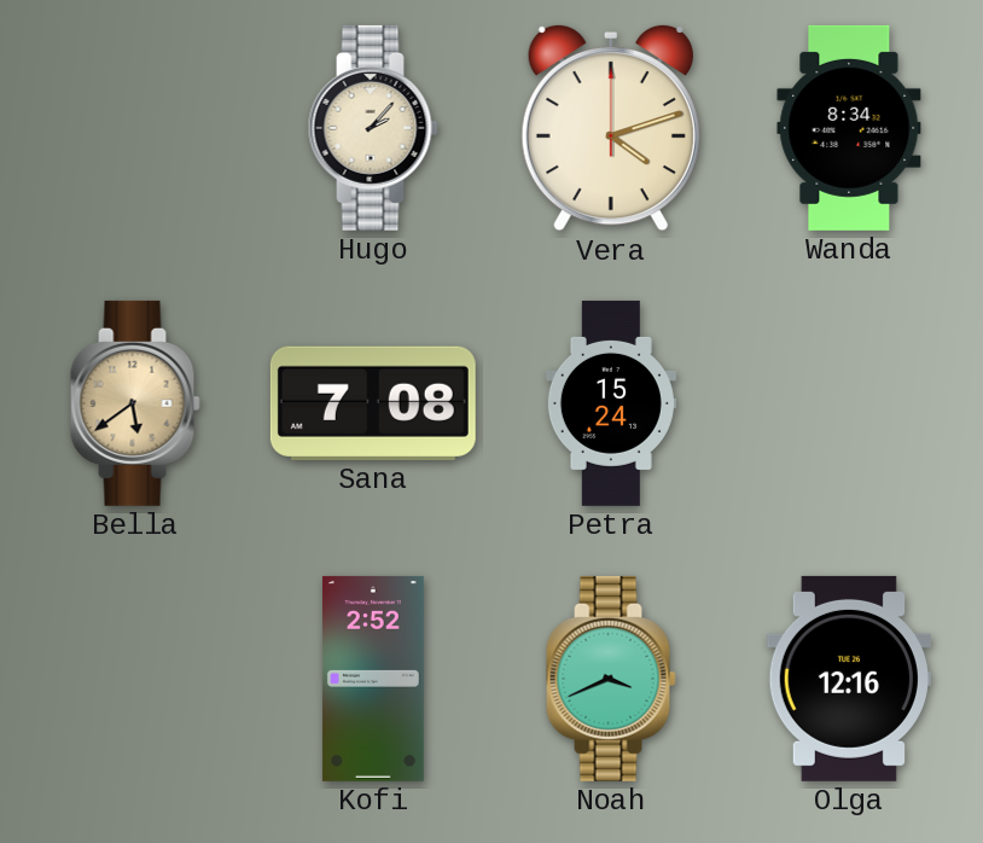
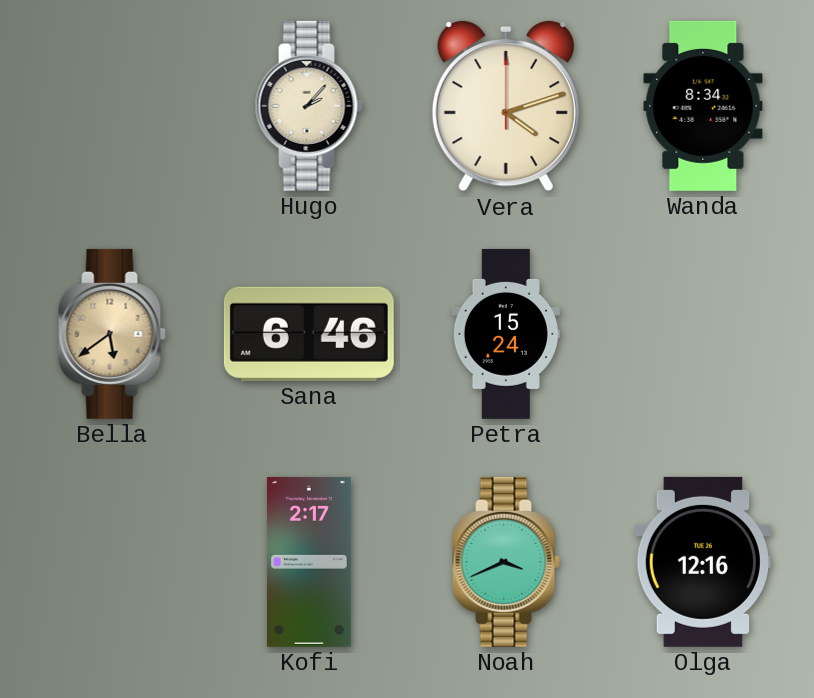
Sana: 7:08 -> 6:46 (309, 334)
Kofi: 2:52 -> 2:17 (309, 562)
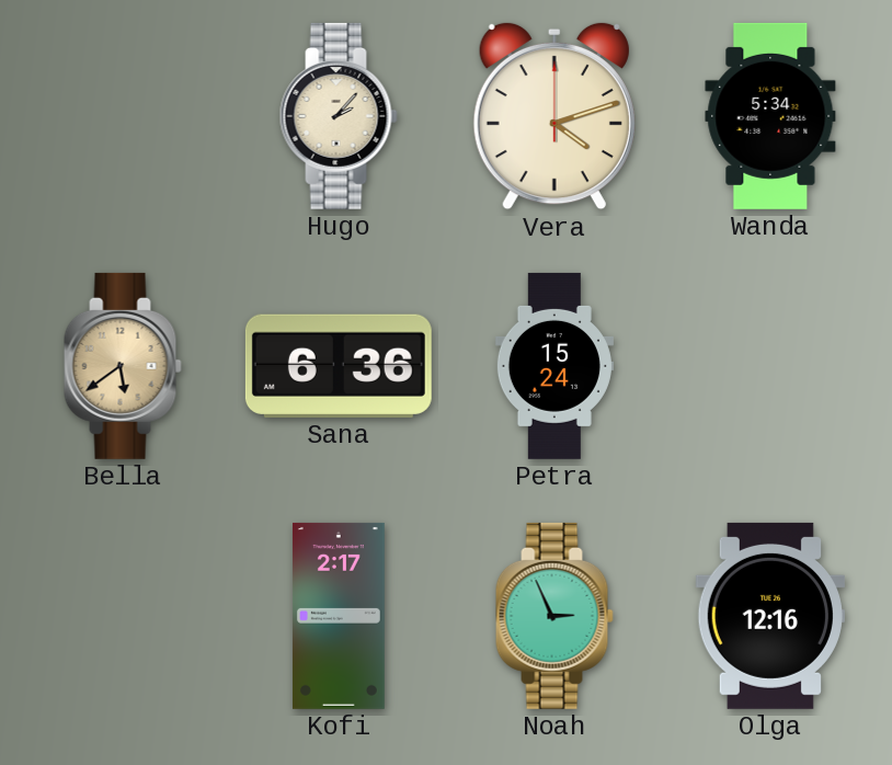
Wanda: 8:34 -> 5:34 (770, 116)
Sana: 6:46 -> 6:36 (339, 366)
Noah: 3:41 -> 2:56 (554, 616)
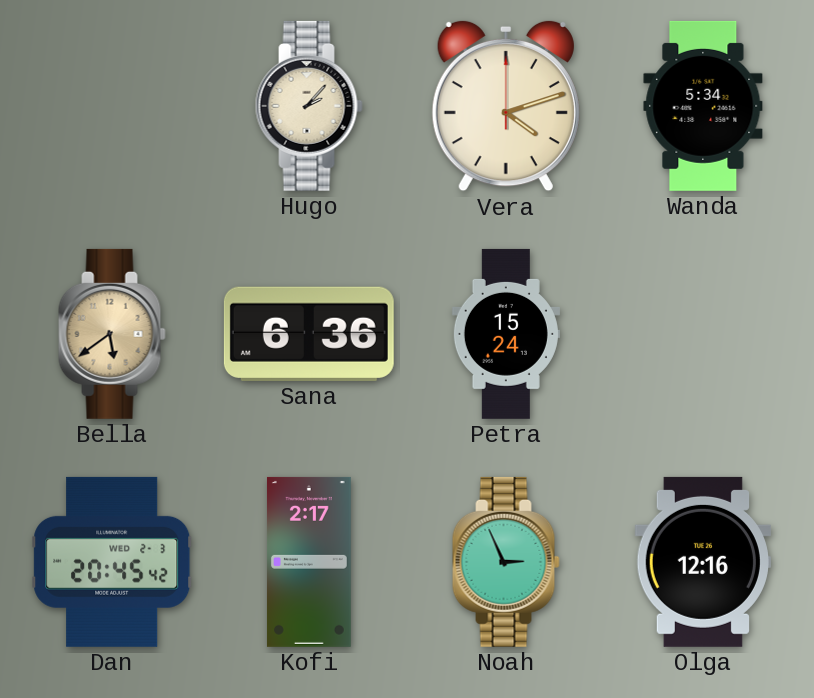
Dan: none -> 20:45 (112, 562)
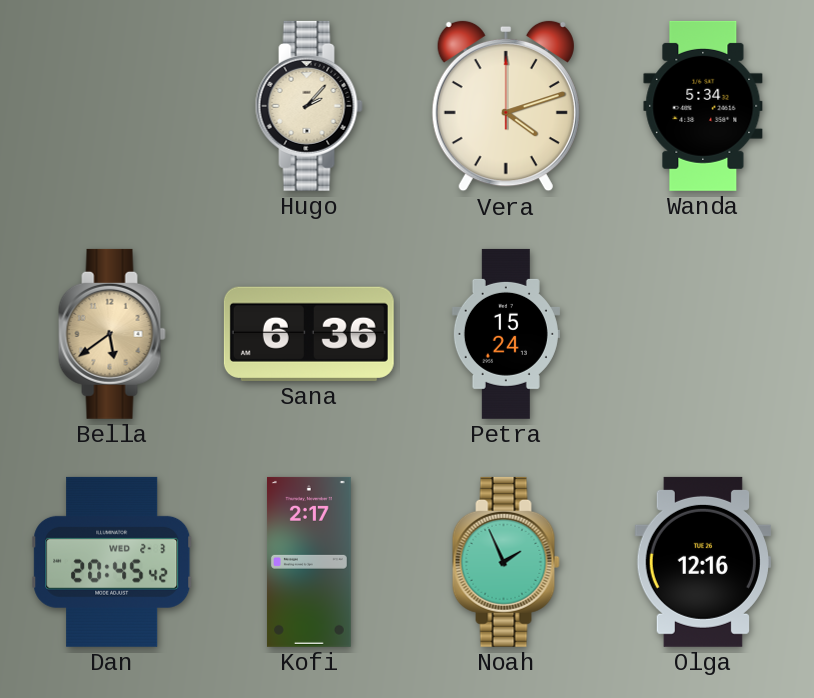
Noah: 2:56 -> 1:56 (506, 562)
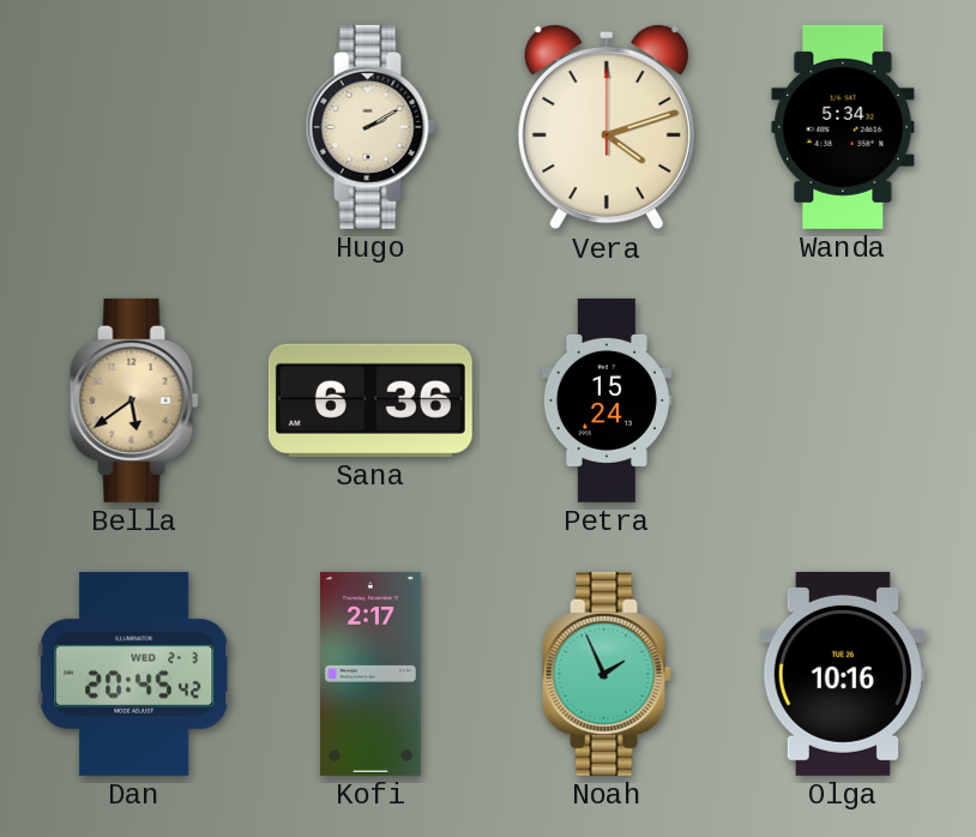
Hugo: 2:07 -> 2:10 (370, 127)
Olga: 12:16 -> 10:16 (843, 674)
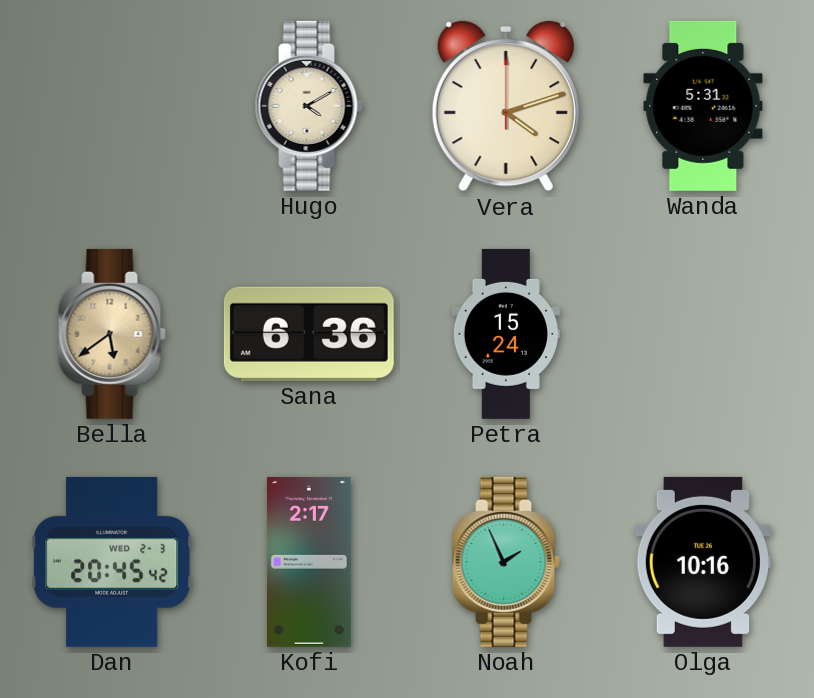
Hugo: 2:10 -> 4:10 (309, 106)
Wanda: 5:34 -> 5:31 (703, 106)
